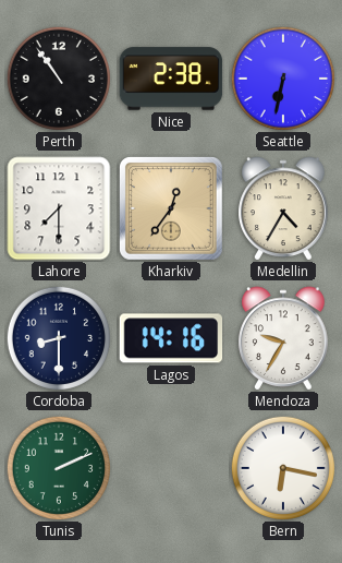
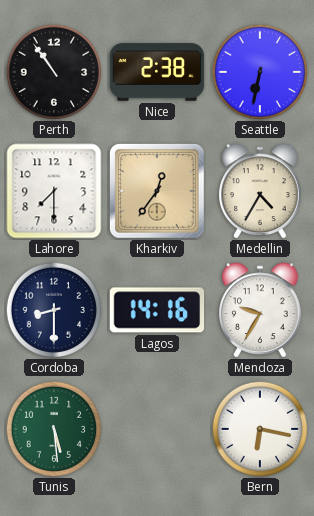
Tunis: 2:11 -> 5:29 (53, 428)
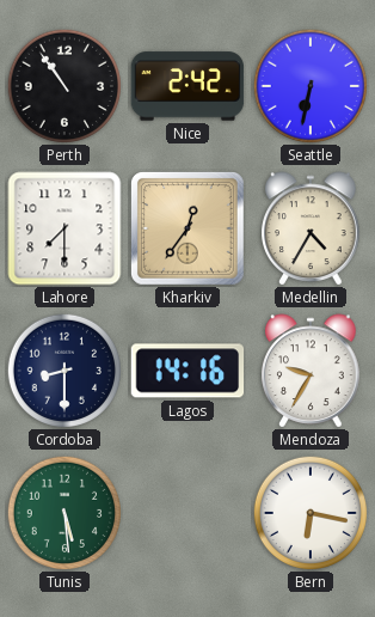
Nice: 2:38 -> 2:42 (187, 86)
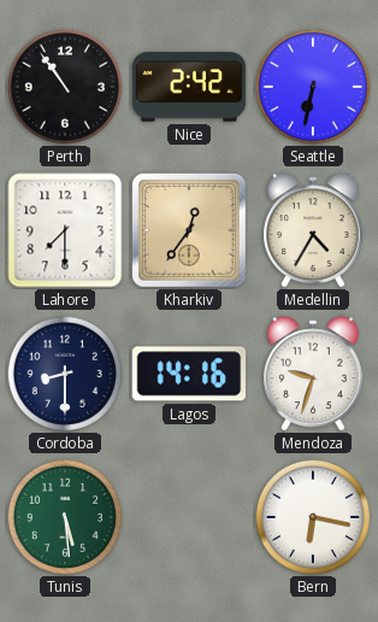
Mendoza: 9:35 -> 9:33 (313, 374)
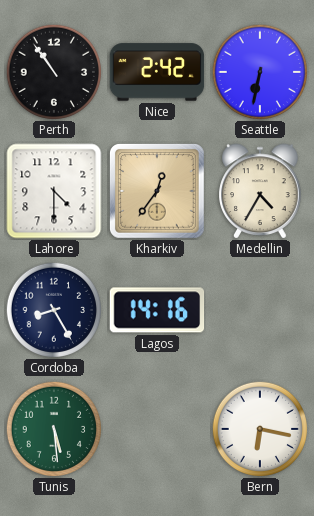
Lahore: 7:30 -> 4:30 (54, 191)
Cordoba: 8:30 -> 8:25 (53, 309)
Mendoza: 9:33 -> none (313, 374)
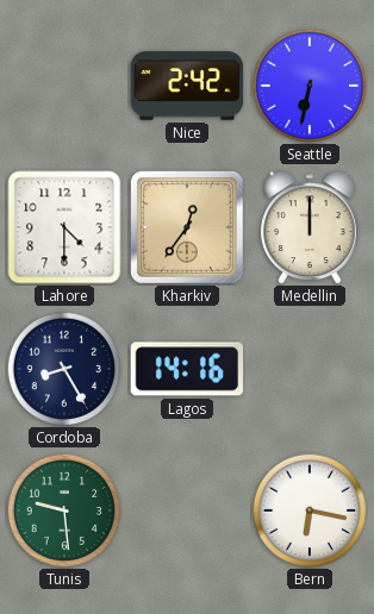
Perth: 10:54 -> none (53, 71)
Medellin: 4:35 -> 12:00 (310, 227)
Tunis: 5:29 -> 9:29 (63, 509)
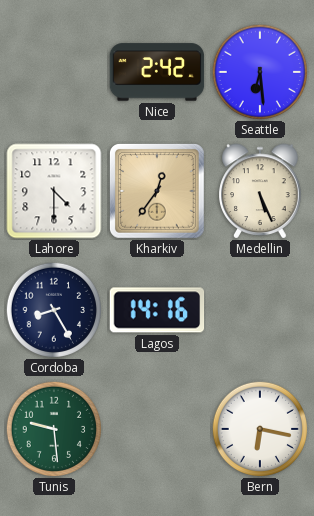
Seattle: 6:32 -> 6:29 (259, 71)
Medellin: 12:00 -> 5:26 (260, 191)
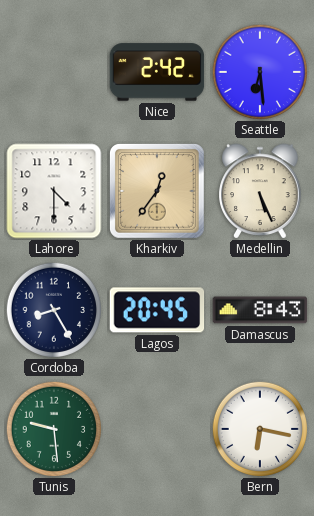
Lagos: 14:16 -> 20:45 (157, 310)
Damascus: none -> 8:43 (260, 310)
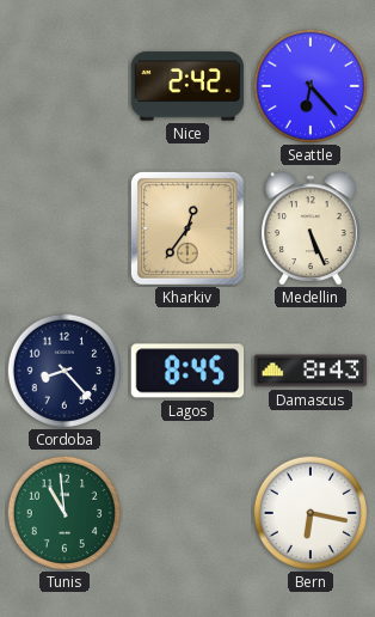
Seattle: 6:29 -> 6:23 (309, 85)
Lahore: 4:30 -> none (54, 191)
Cordoba: 8:25 -> 8:23 (63, 369)
Lagos: 20:45 -> 8:45 (187, 371)
Tunis: 9:29 -> 10:59 (63, 512)
